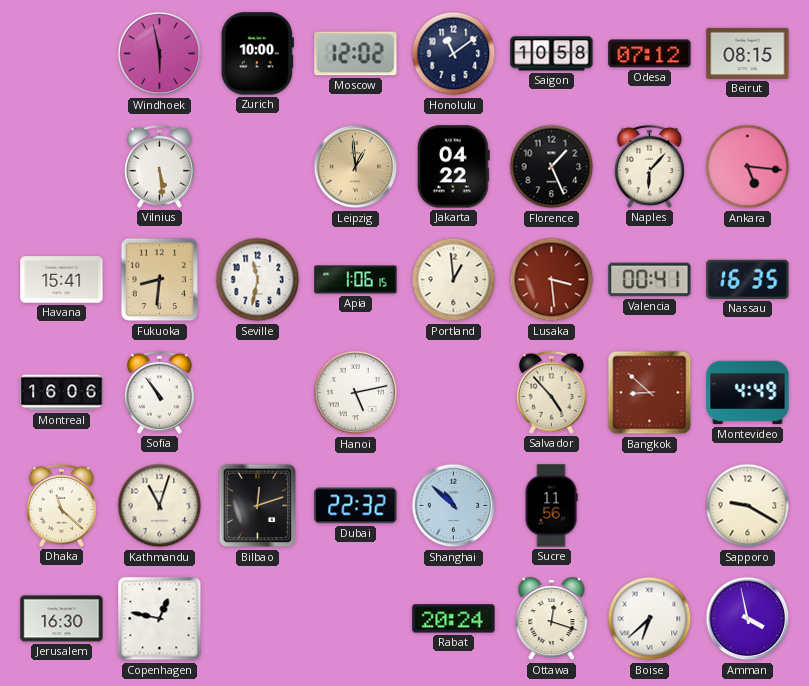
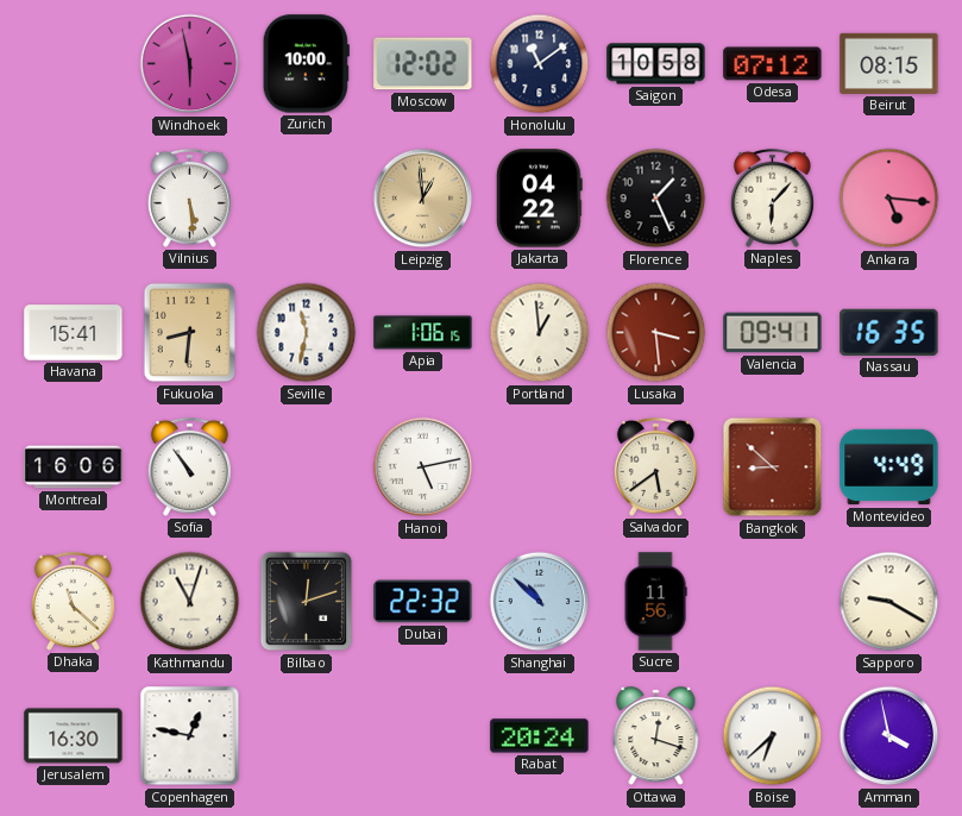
Valencia: 00:41 -> 09:41 (773, 333)
Salvador: 4:53 -> 5:39 (655, 466)
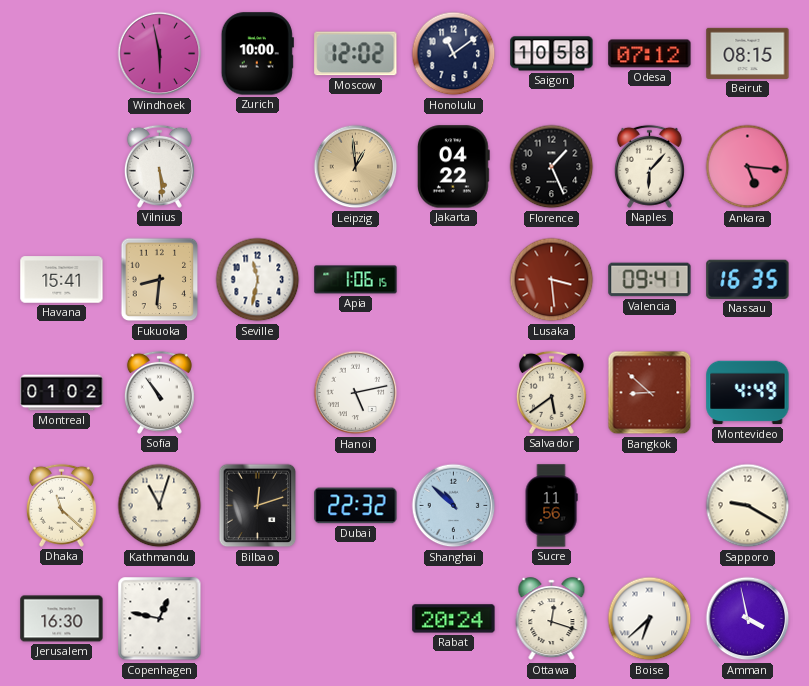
Portland: 12:59 -> none (540, 333)
Montreal: 16:06 -> 01:02 (62, 393)
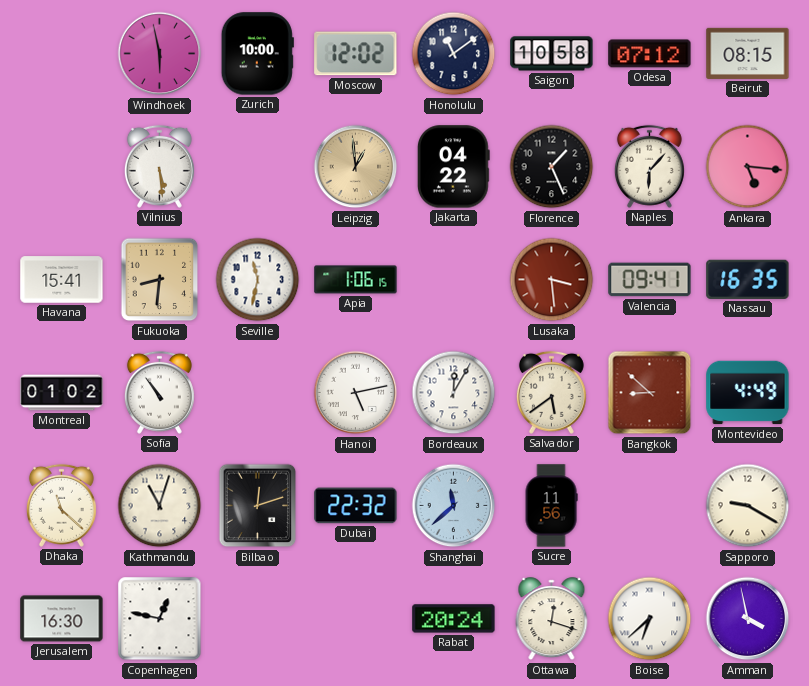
Bordeaux: none -> 12:05 (454, 393)
Shanghai: 10:52 -> 11:38 (454, 506)
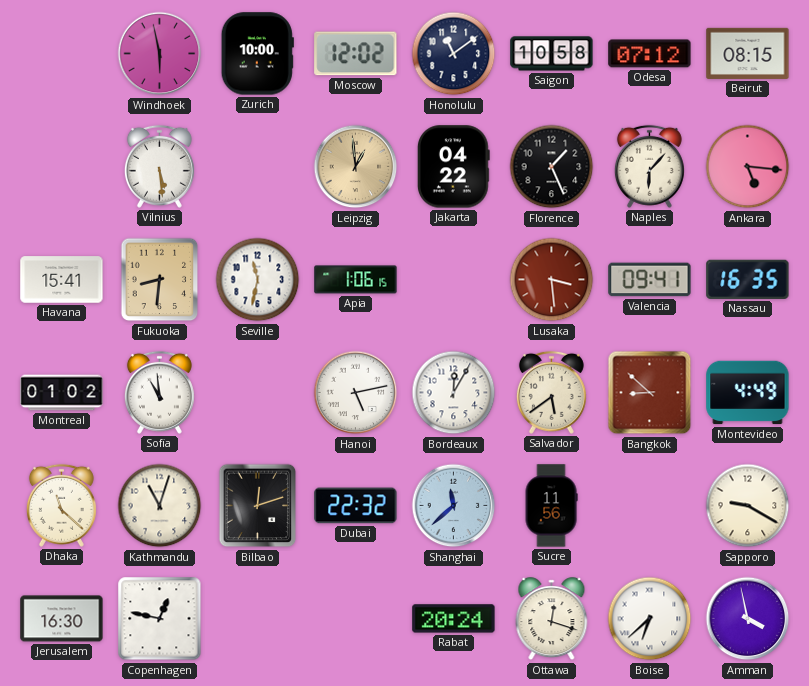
Sofia: 10:54 -> 10:59 (159, 392)
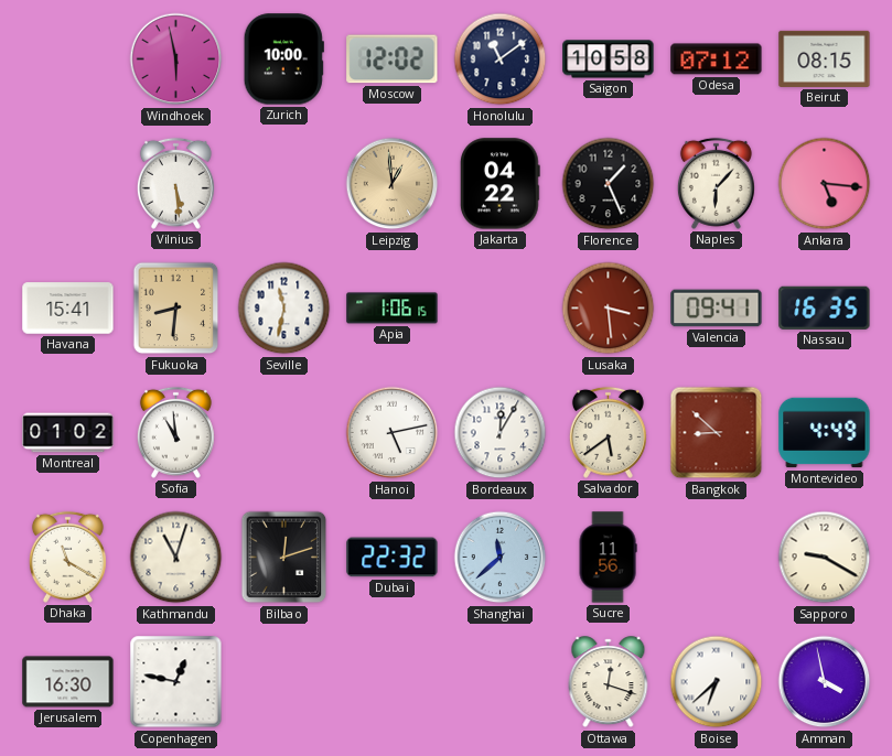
Dhaka: 11:22 -> 11:20 (67, 557)
Rabat: 20:24 -> none (454, 619)
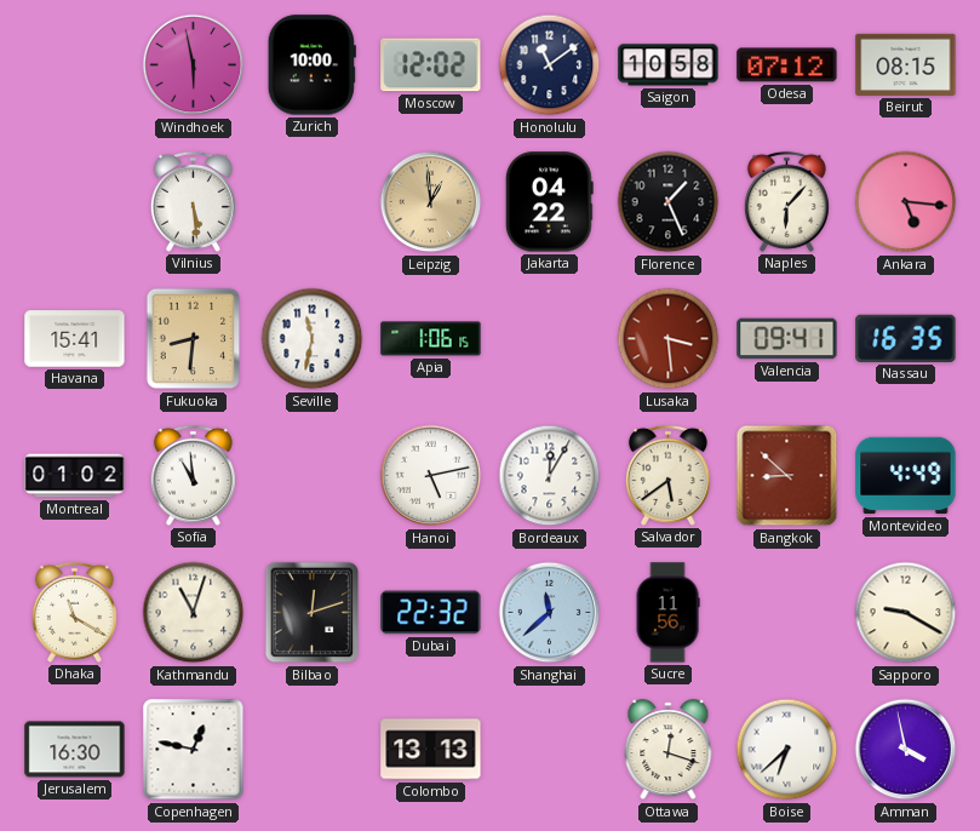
Colombo: none -> 13:13 (431, 750)
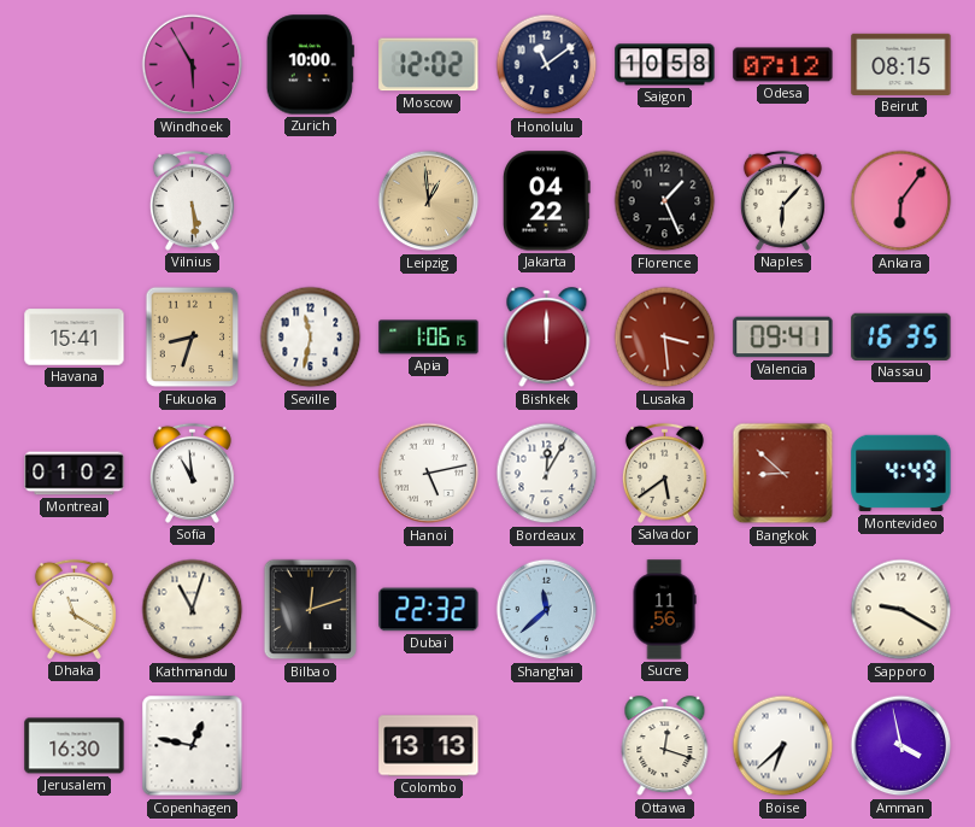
Windhoek: 5:58 -> 5:55 (193, 65)
Ankara: 5:16 -> 6:06 (901, 201)
Fukuoka: 8:31 -> 8:33 (193, 338)
Bishkek: none -> 12:00 (547, 338)
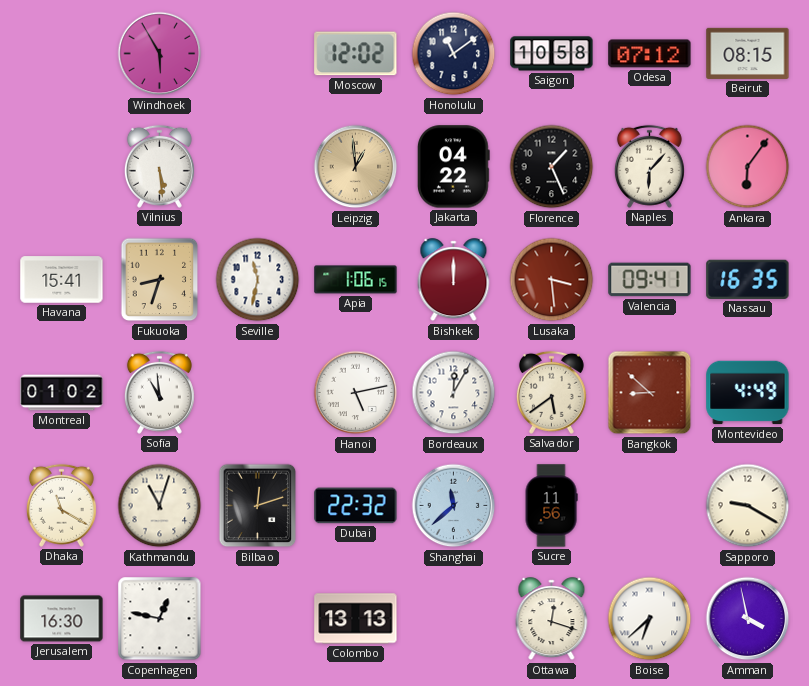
Zurich: 10:00 -> none (310, 65)
